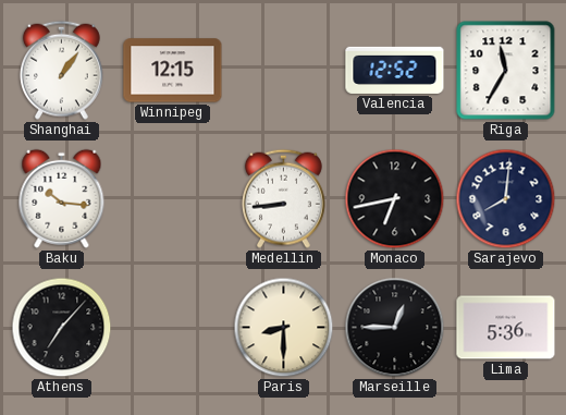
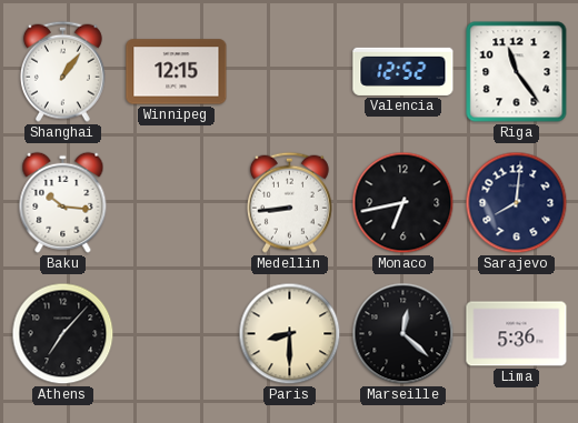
Riga: 11:35 -> 11:24 (517, 72)
Marseille: 12:45 -> 12:22 (403, 334)
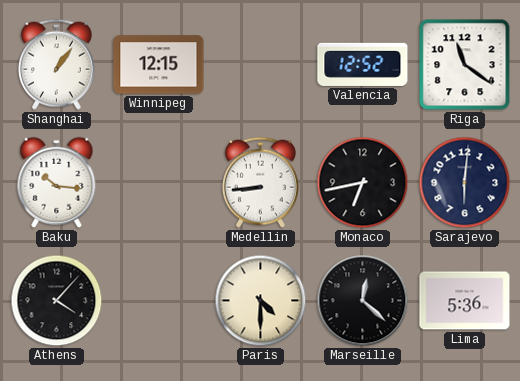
Riga: 11:24 -> 11:21 (465, 65)
Sarajevo: 8:01 -> 6:01 (465, 183)
Athens: 7:07 -> 4:07 (57, 301)
Paris: 8:30 -> 4:30 (261, 301)
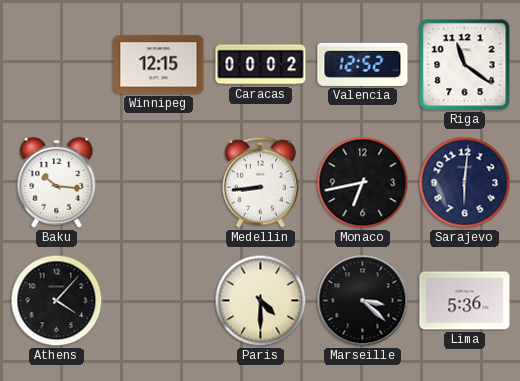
Shanghai: 1:06 -> none (56, 64)
Caracas: none -> 00:02 (261, 65)
Marseille: 12:22 -> 3:22 (363, 301)
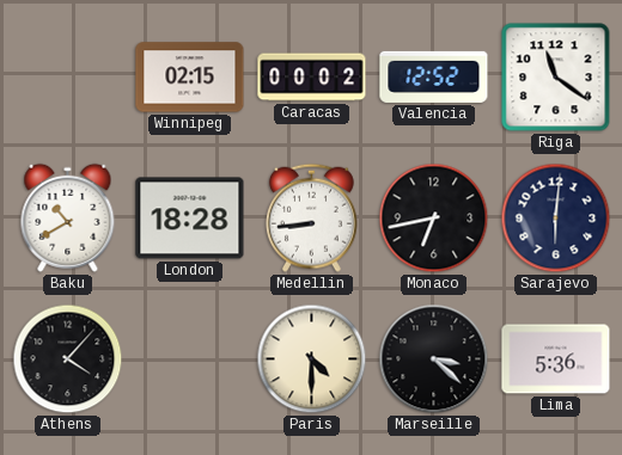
Winnipeg: 12:15 -> 02:15 (190, 78)
Baku: 10:16 -> 10:40 (68, 217)
London: none -> 18:28 (190, 219)
